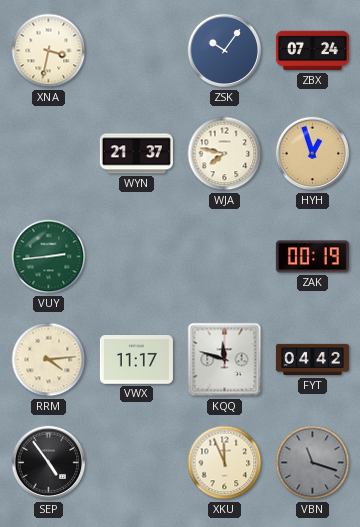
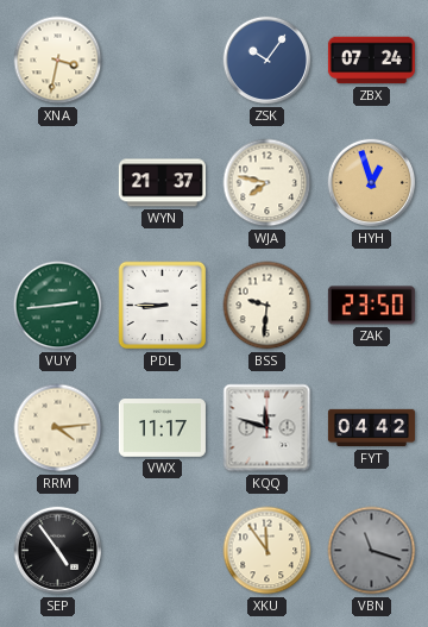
PDL: none -> 8:45 (163, 306)
BSS: none -> 9:31 (267, 306)
ZAK: 00:19 -> 23:50 (371, 306)
XKU: 11:56 -> 11:54 (267, 551)
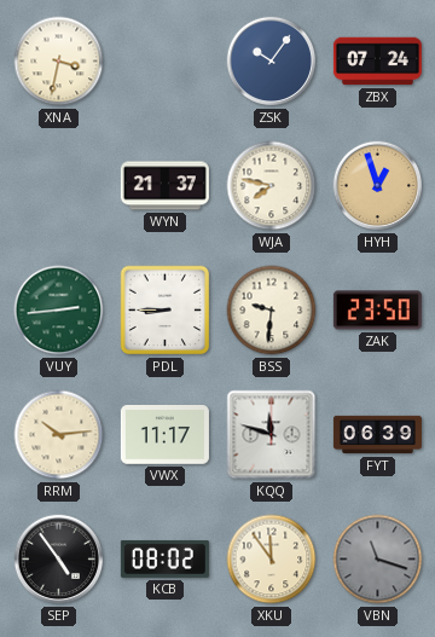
RRM: 4:14 -> 10:14 (59, 435)
FYT: 04:42 -> 06:39 (377, 435)
KCB: none -> 08:02 (164, 558)
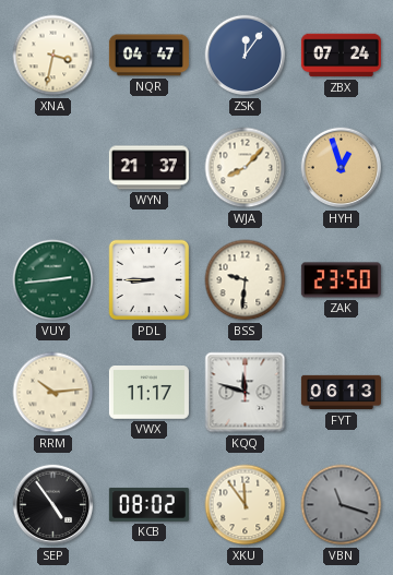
NQR: none -> 04:47 (148, 56)
ZSK: 10:06 -> 12:06 (246, 56)
WJA: 7:47 -> 8:07 (246, 168)
FYT: 06:39 -> 06:13 (341, 393)
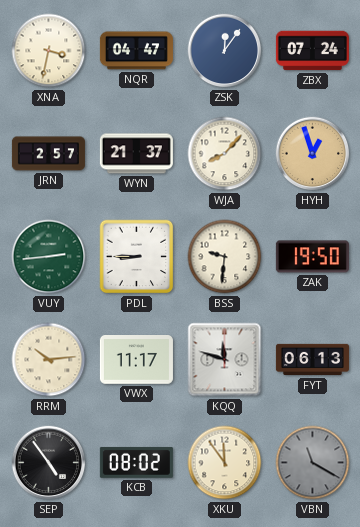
JRN: none -> 2:57 (48, 154)
ZAK: 23:50 -> 19:50 (312, 257)
VBN: 11:18 -> 11:20 (313, 463)
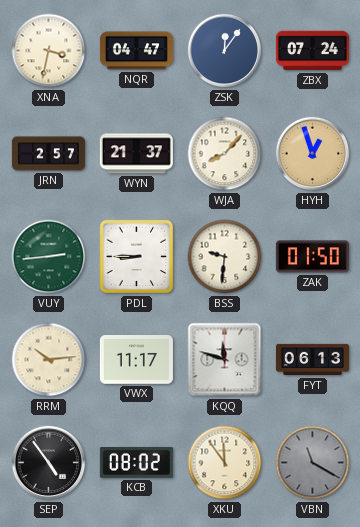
ZAK: 19:50 -> 01:50 (312, 257)
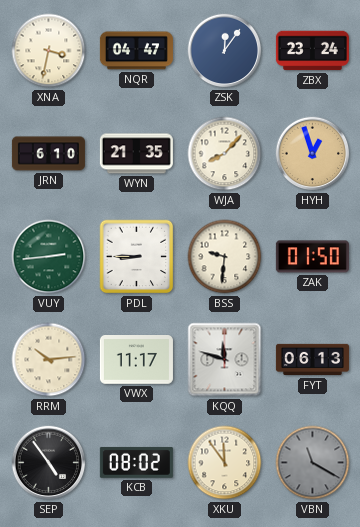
ZBX: 07:24 -> 23:24 (312, 51)
JRN: 2:57 -> 6:10 (48, 154)
WYN: 21:37 -> 21:35 (136, 154)
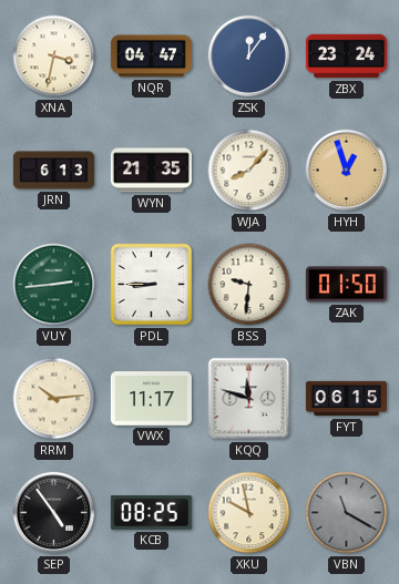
JRN: 6:10 -> 6:13 (53, 171)
FYT: 06:13 -> 06:15 (346, 399)
KCB: 08:02 -> 08:25 (151, 512)
XKU: 11:54 -> 9:58 (249, 513)
